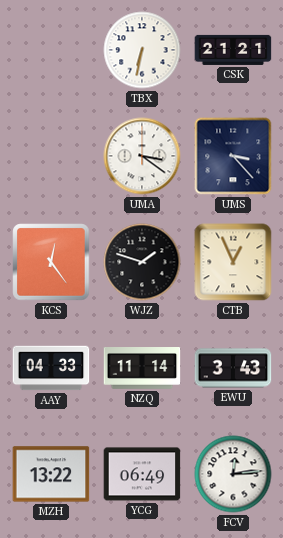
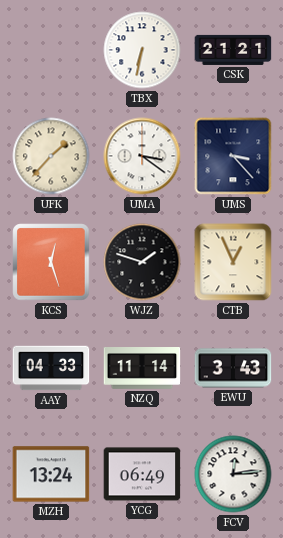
UFK: none -> 1:37 (51, 156)
KCS: 12:24 -> 12:27 (51, 262)
MZH: 13:22 -> 13:24 (51, 474)
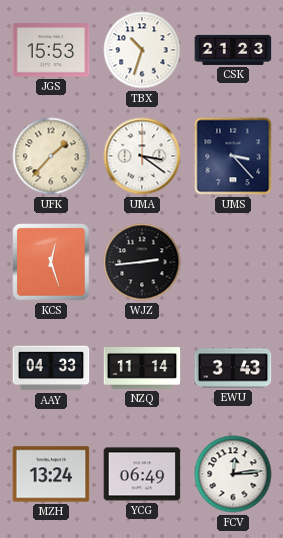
JGS: none -> 15:53 (51, 50)
TBX: 6:32 -> 10:33 (142, 50)
CSK: 21:21 -> 21:23 (233, 50)
WJZ: 1:48 -> 2:44 (142, 262)
CTB: 12:56 -> none (233, 262)
